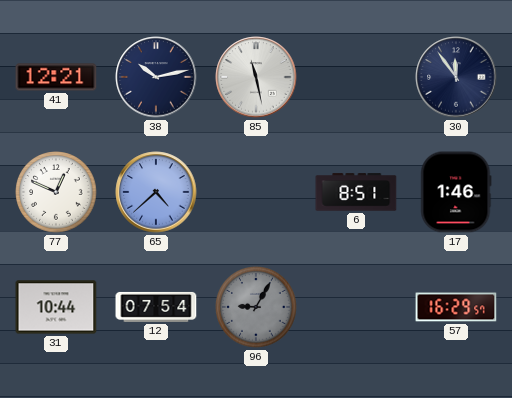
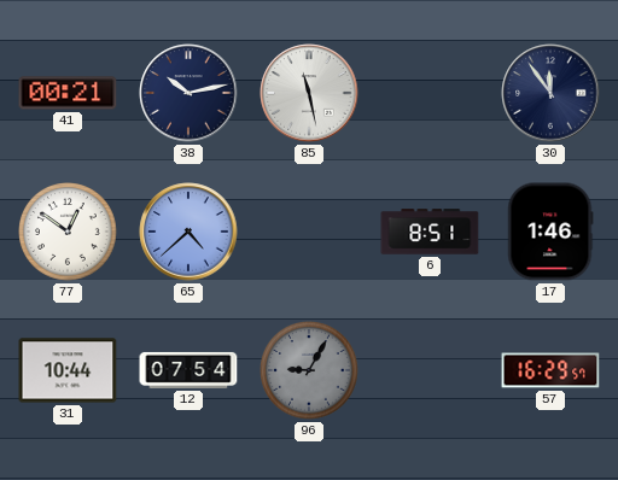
41: 12:21 -> 00:21 (68, 93)
77: 12:49 -> 12:51 (68, 232)
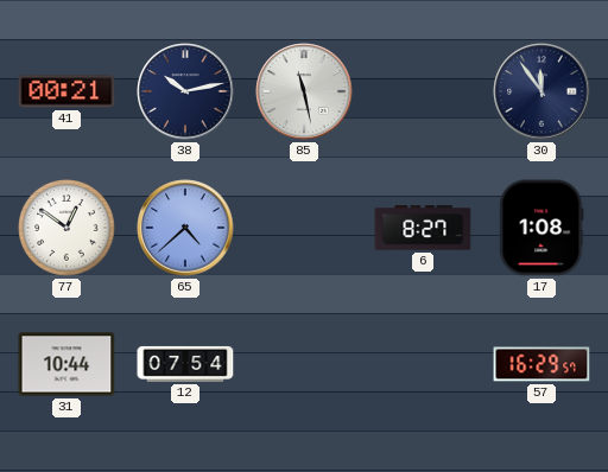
6: 8:51 -> 8:27 (423, 228)
17: 1:46 -> 1:08 (541, 228)
96: 9:05 -> none (309, 370)
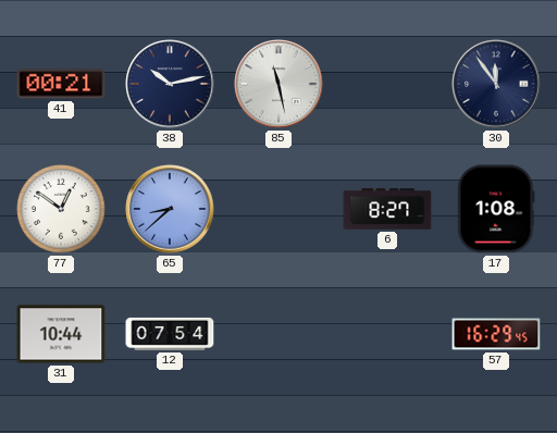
65: 4:38 -> 8:38 (170, 209)
57: 16:29:57 -> 16:29:45 (496, 334)
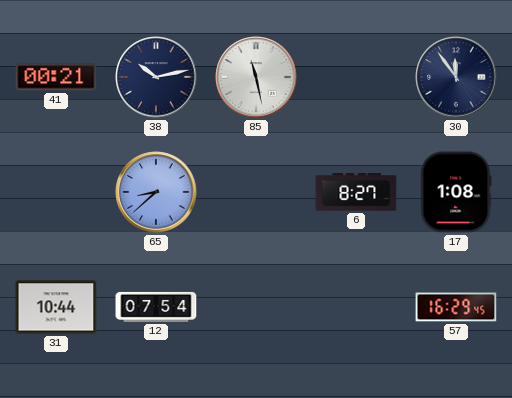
77: 12:51 -> none (61, 209)
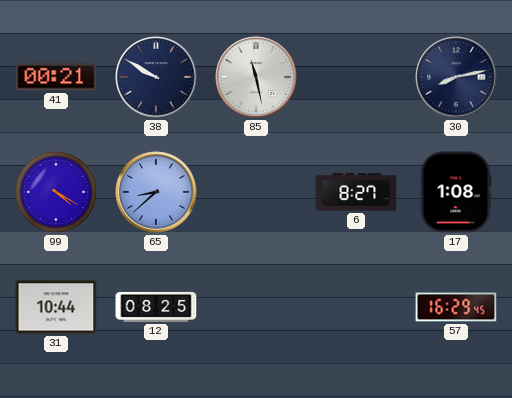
38: 10:13 -> 9:50 (156, 77)
30: 11:54 -> 8:13 (456, 77)
99: none -> 4:20 (56, 192)
12: 07:54 -> 08:25 (156, 307)
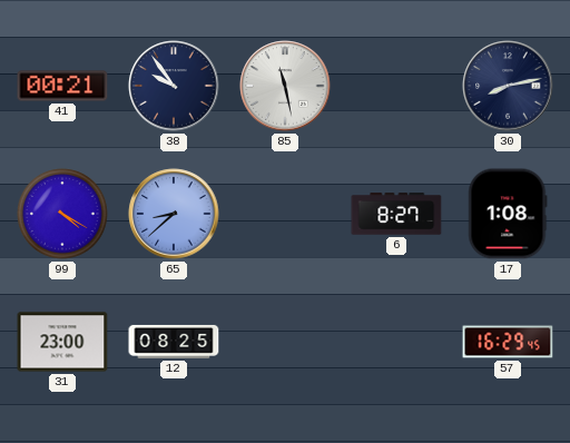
38: 9:50 -> 9:54 (174, 86)
31: 10:44 -> 23:00 (62, 342)
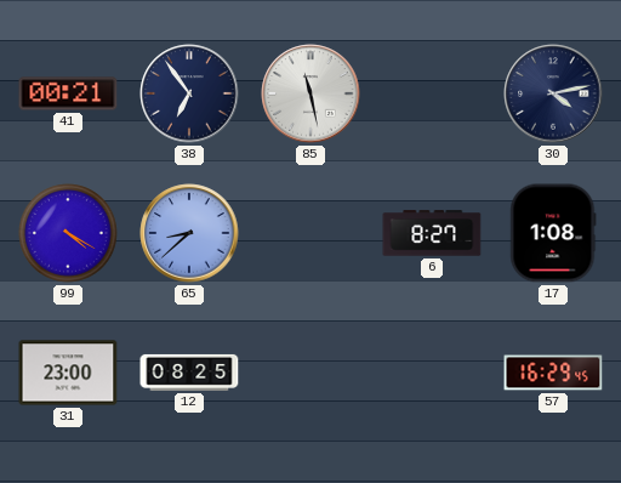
38: 9:54 -> 6:54 (189, 93)
30: 8:13 -> 4:13 (553, 93)
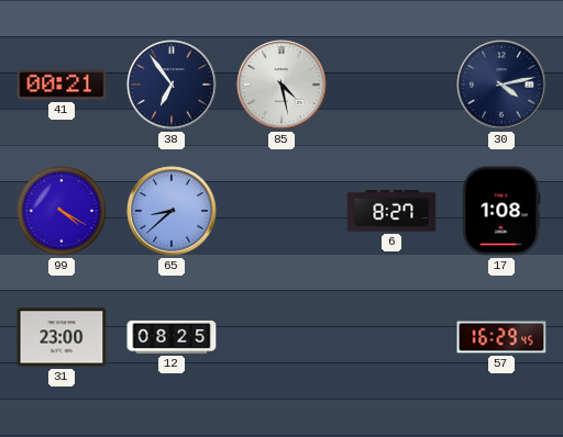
85: 11:28 -> 4:28 (281, 85)
